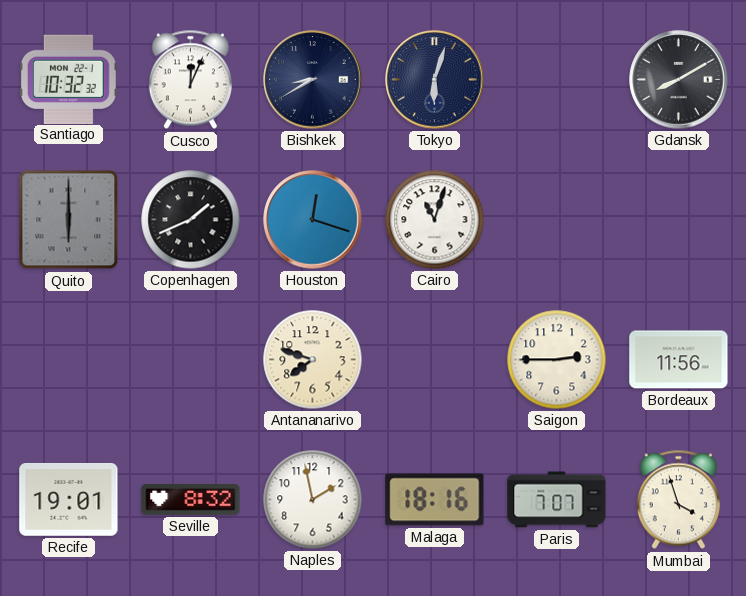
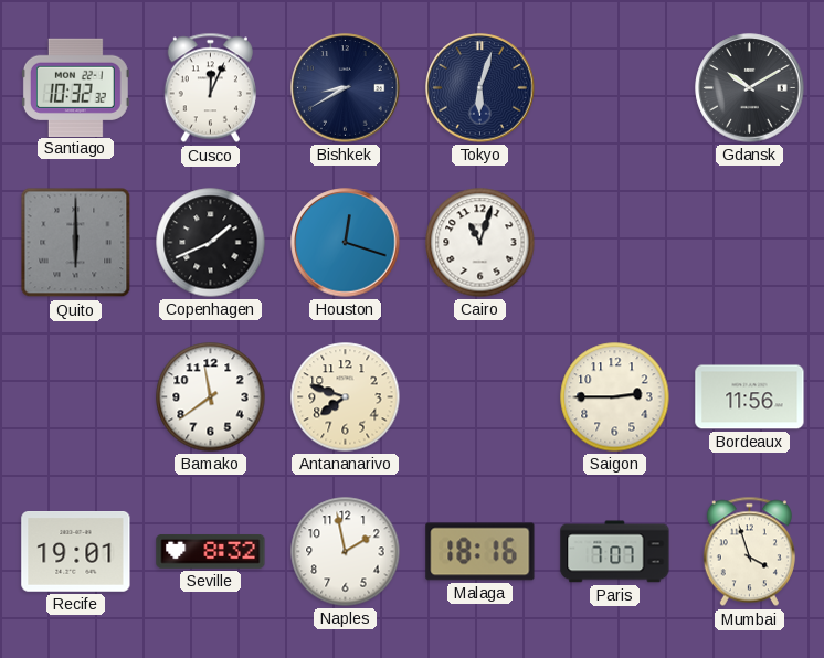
Gdansk: 8:10 -> 10:10 (750, 88)
Bamako: none -> 11:39 (211, 397)
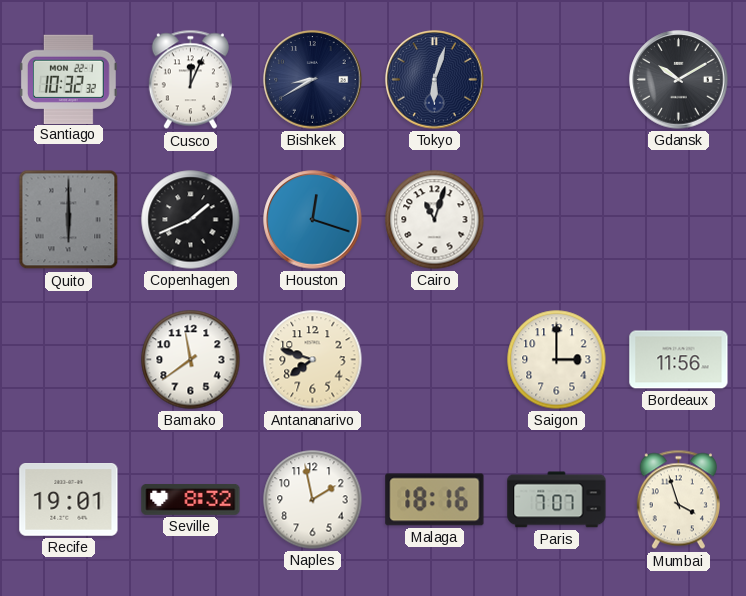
Saigon: 2:45 -> 3:00 (557, 360)
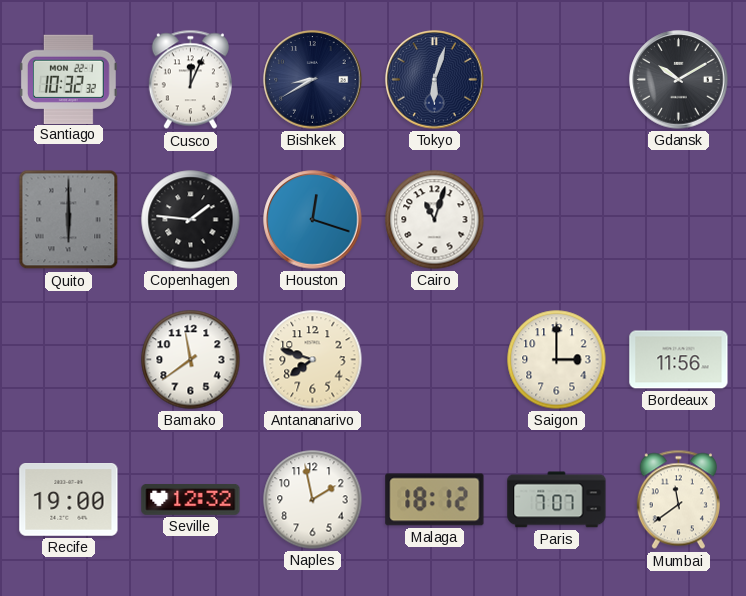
Copenhagen: 1:41 -> 1:46 (191, 220)
Recife: 19:01 -> 19:00 (69, 500)
Seville: 8:32 -> 12:32 (191, 500)
Malaga: 18:16 -> 18:12 (435, 500)
Mumbai: 3:57 -> 11:39 (678, 500)
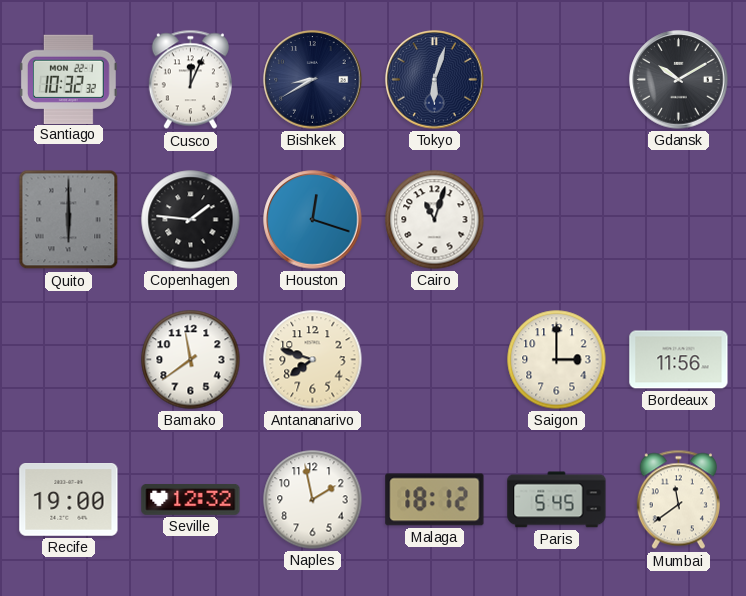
Paris: 7:07 -> 5:45 (557, 500)
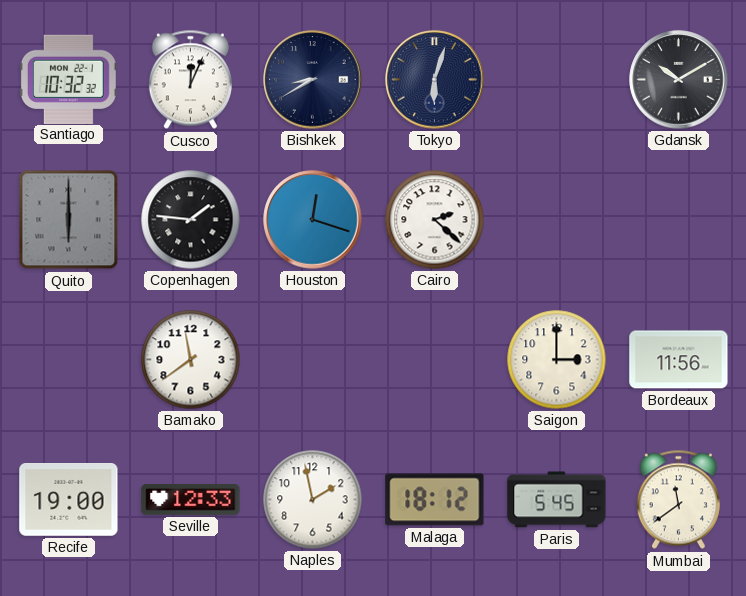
Cairo: 11:03 -> 2:22 (435, 220)
Antananarivo: 7:48 -> none (313, 360)
Seville: 12:32 -> 12:33 (191, 500)
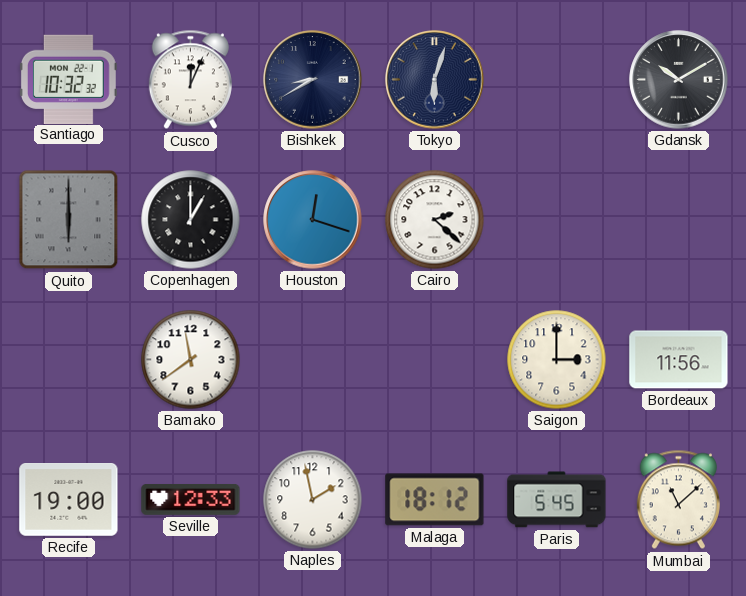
Copenhagen: 1:46 -> 1:00 (191, 220)
Mumbai: 11:39 -> 11:08 (678, 500)
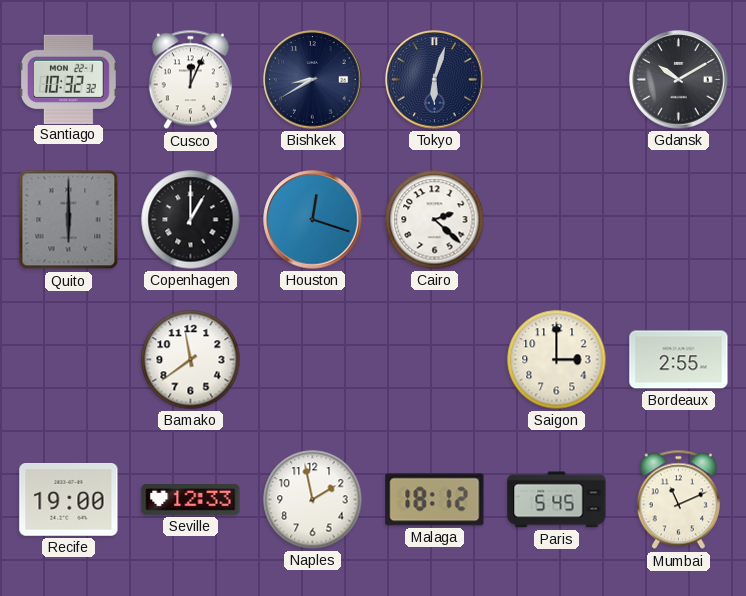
Bordeaux: 11:56 -> 2:55 (679, 360)
Mumbai: 11:08 -> 11:11 (678, 500)
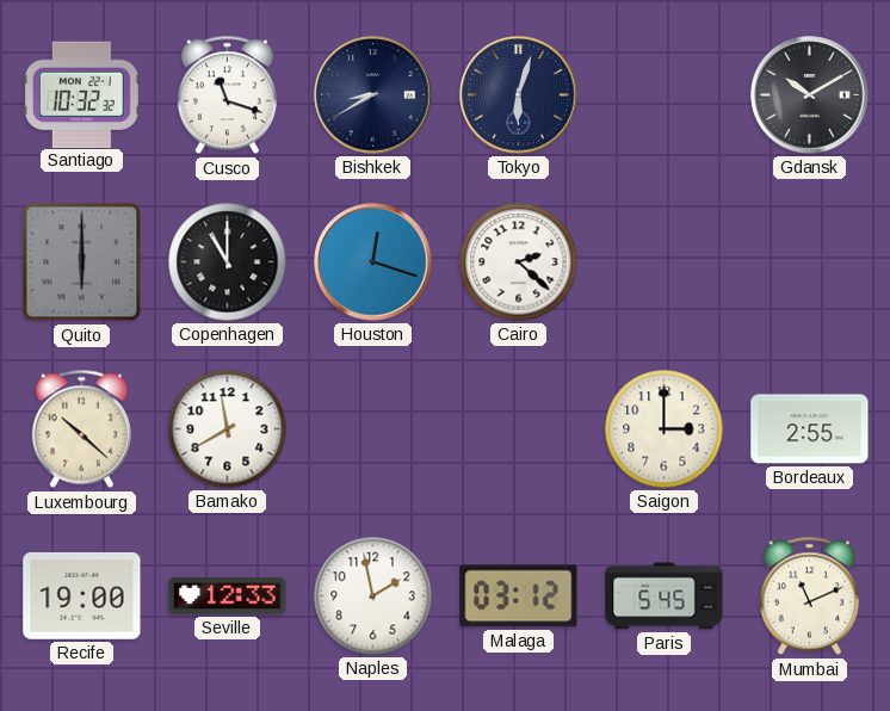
Cusco: 12:04 -> 11:18 (227, 95)
Copenhagen: 1:00 -> 11:00 (228, 262)
Luxembourg: none -> 10:22 (81, 429)
Bamako: 11:39 -> 11:40 (228, 429)
Malaga: 18:12 -> 03:12 (519, 596)
